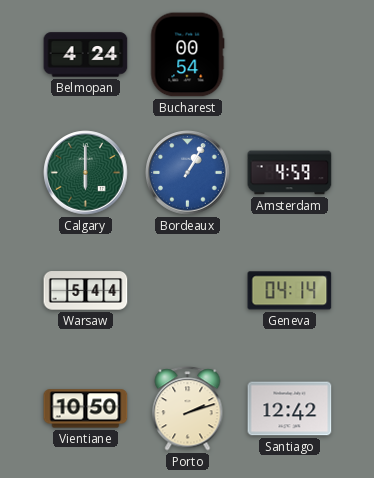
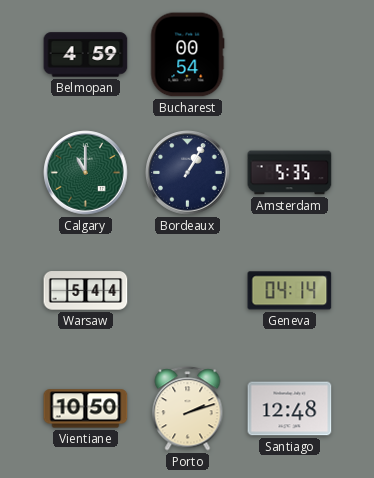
Belmopan: 4:24 -> 4:59 (86, 55)
Calgary: 6:00 -> 11:00 (86, 173)
Bordeaux dial: blue -> navy (188, 173)
Amsterdam: 4:59 -> 5:35 (290, 173)
Santiago: 12:42 -> 12:48 (290, 409)
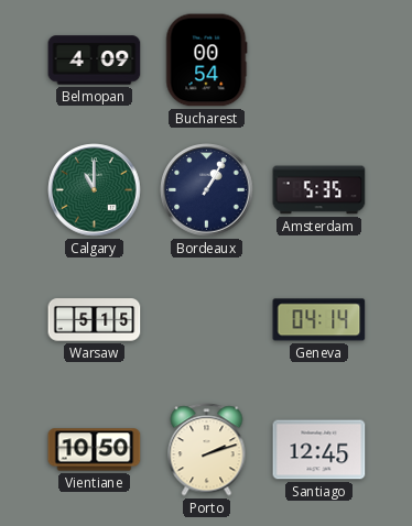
Belmopan: 4:59 -> 4:09 (95, 61)
Warsaw: 5:44 -> 5:15 (95, 320)
Santiago: 12:48 -> 12:45 (319, 450)
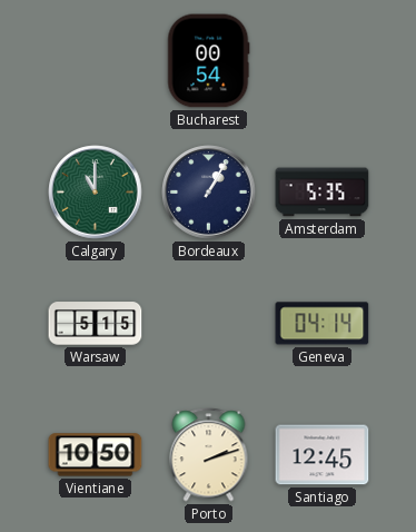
Belmopan: 4:09 -> none (95, 61)
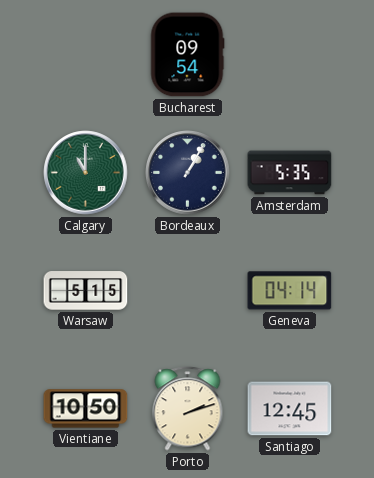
Bucharest: 00:54 -> 09:54 (187, 55)
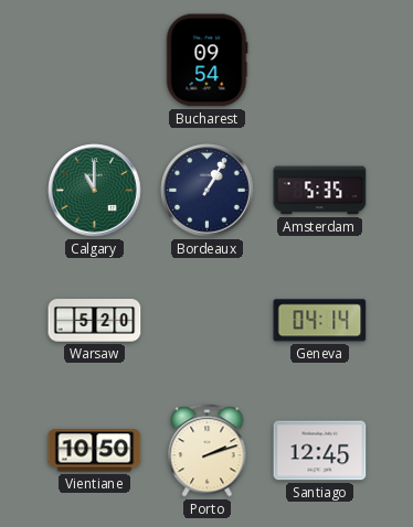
Warsaw: 5:15 -> 5:20 (95, 321)
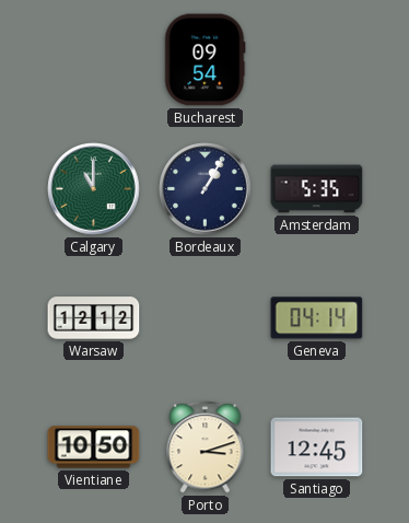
Warsaw: 5:20 -> 12:12 (94, 318)
Porto: 2:12 -> 3:12 (206, 448)
